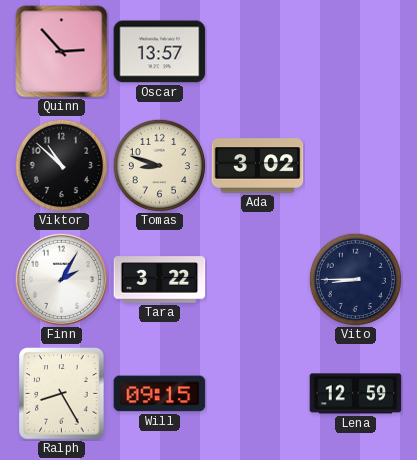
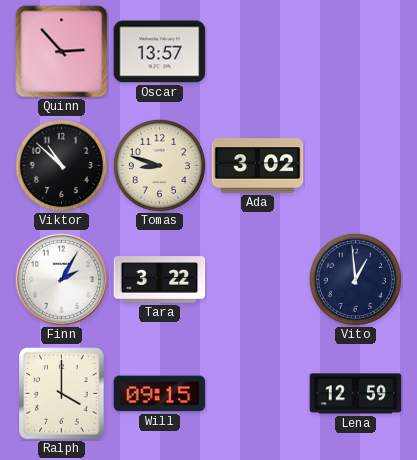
Vito: 8:45 -> 12:59 (355, 279)
Ralph: 8:25 -> 4:00 (62, 394)
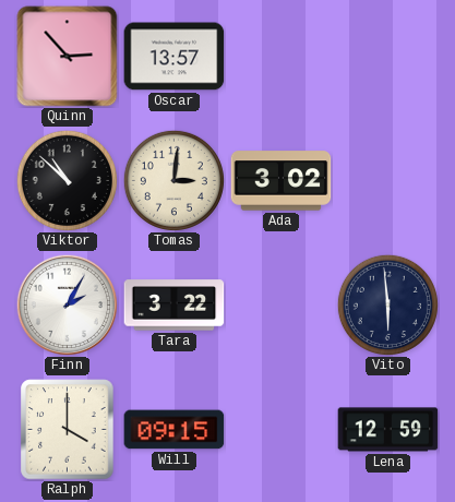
Tomas: 8:48 -> 3:01 (173, 180)
Vito: 12:59 -> 5:59 (387, 304)
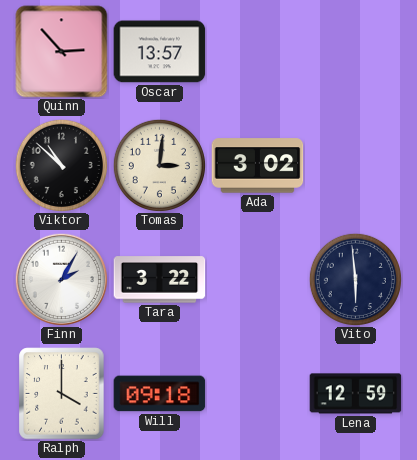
Will: 09:15 -> 09:18 (160, 394)
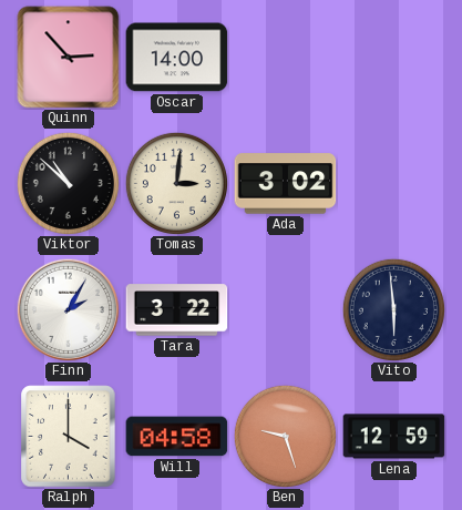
Oscar: 13:57 -> 14:00 (177, 58)
Will: 09:18 -> 04:58 (177, 437)
Ben: none -> 9:27 (285, 436)
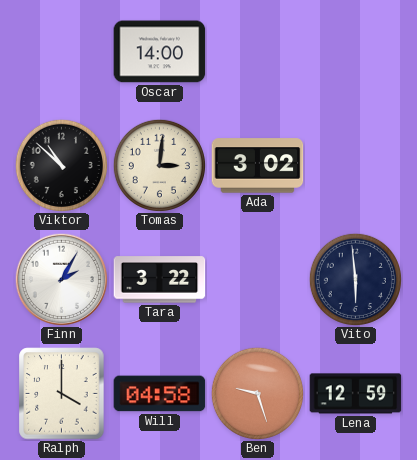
Quinn: 2:53 -> none (69, 58)
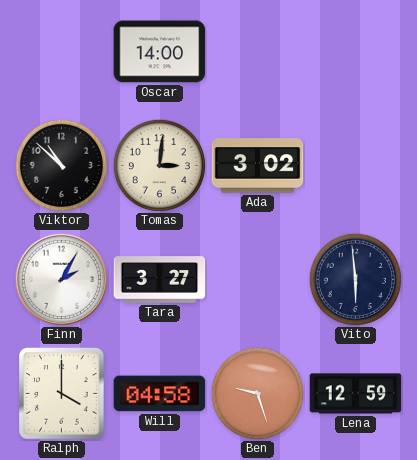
Tara: 3:22 -> 3:27 (160, 280)
